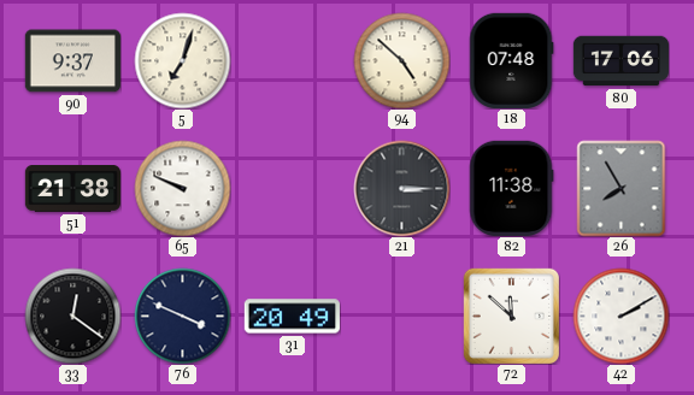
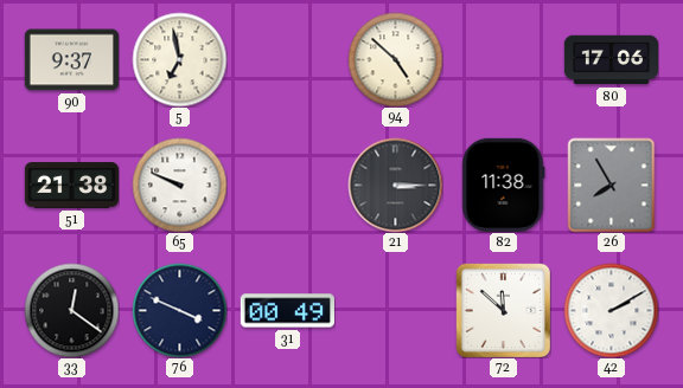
5: 7:03 -> 6:58 (179, 59)
18: 07:48 -> none (511, 60)
31: 20:49 -> 00:49 (287, 311)
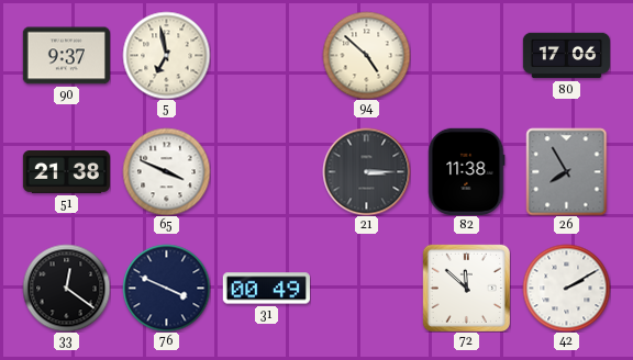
65: 9:49 -> 3:49 (166, 171)
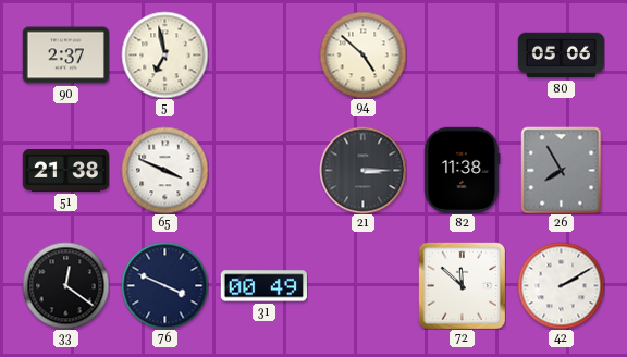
90: 9:37 -> 2:37 (65, 56)
80: 17:06 -> 05:06 (561, 56)
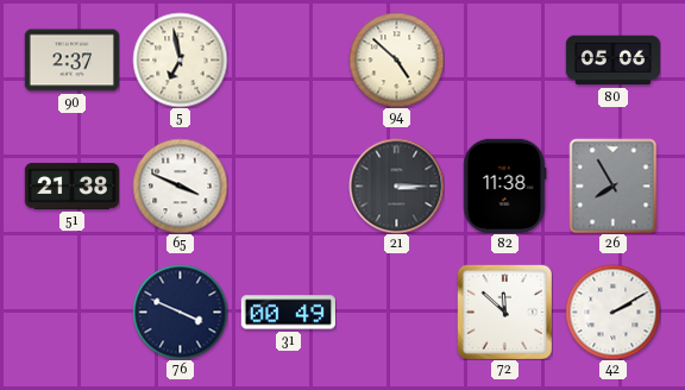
33: 12:21 -> none (65, 285)
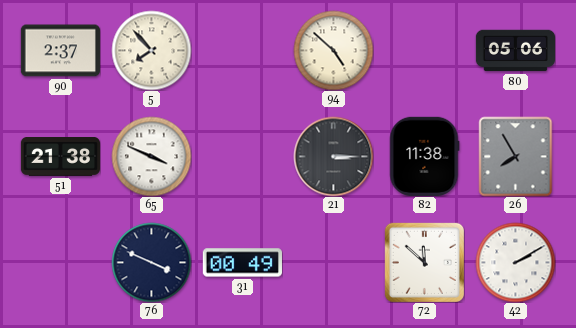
5: 6:58 -> 7:53 (151, 50)
